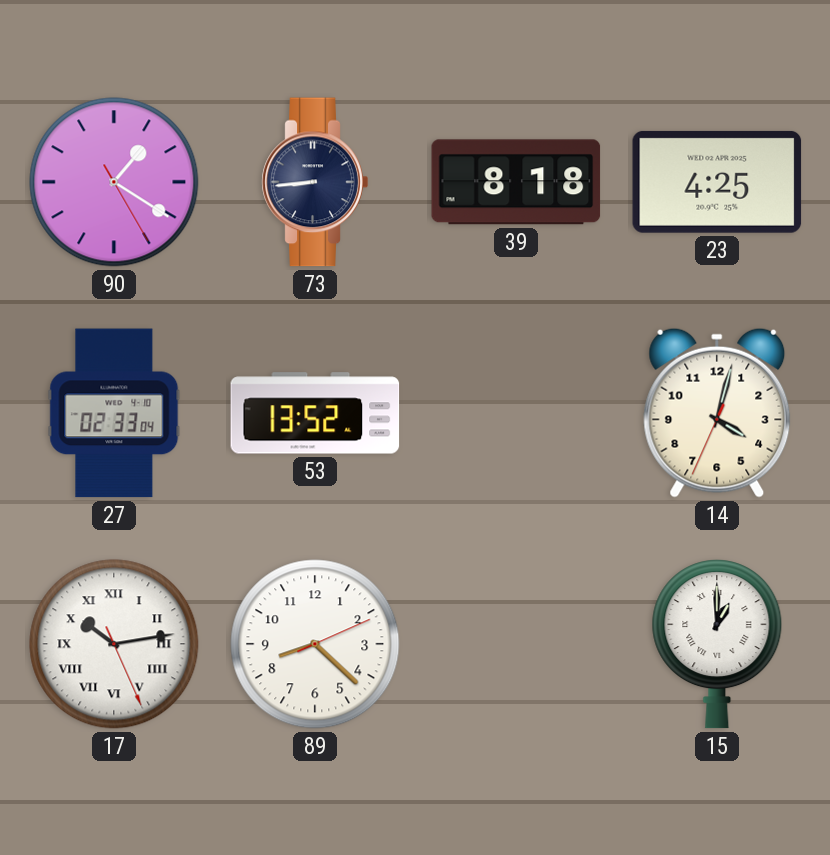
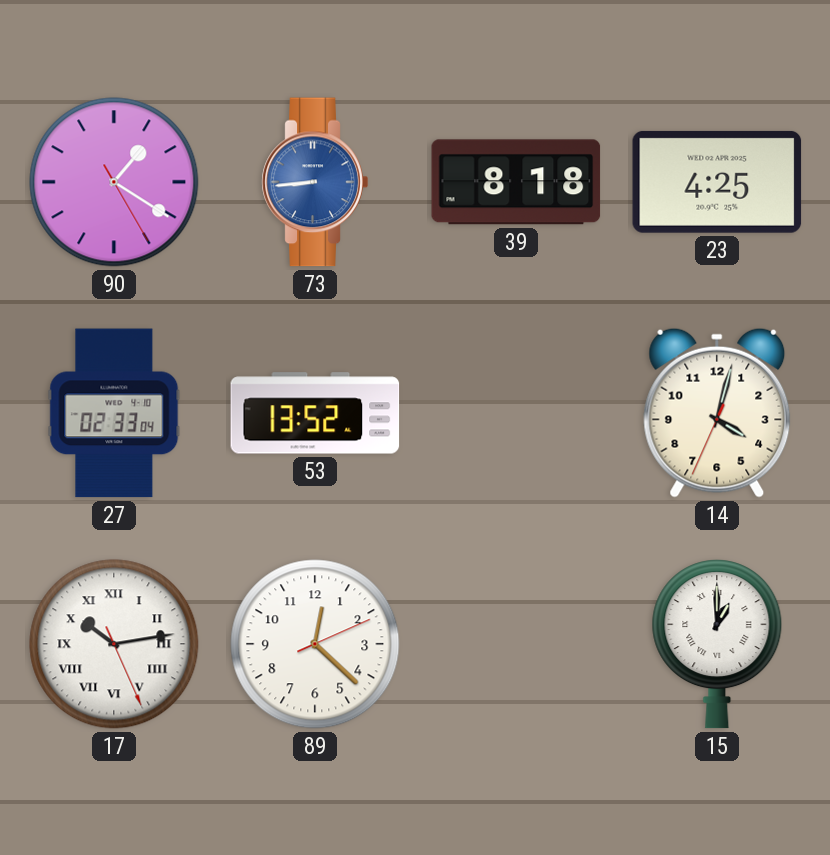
73 dial: navy -> blue (315, 182)
89: 8:22 -> 12:22 (315, 644)
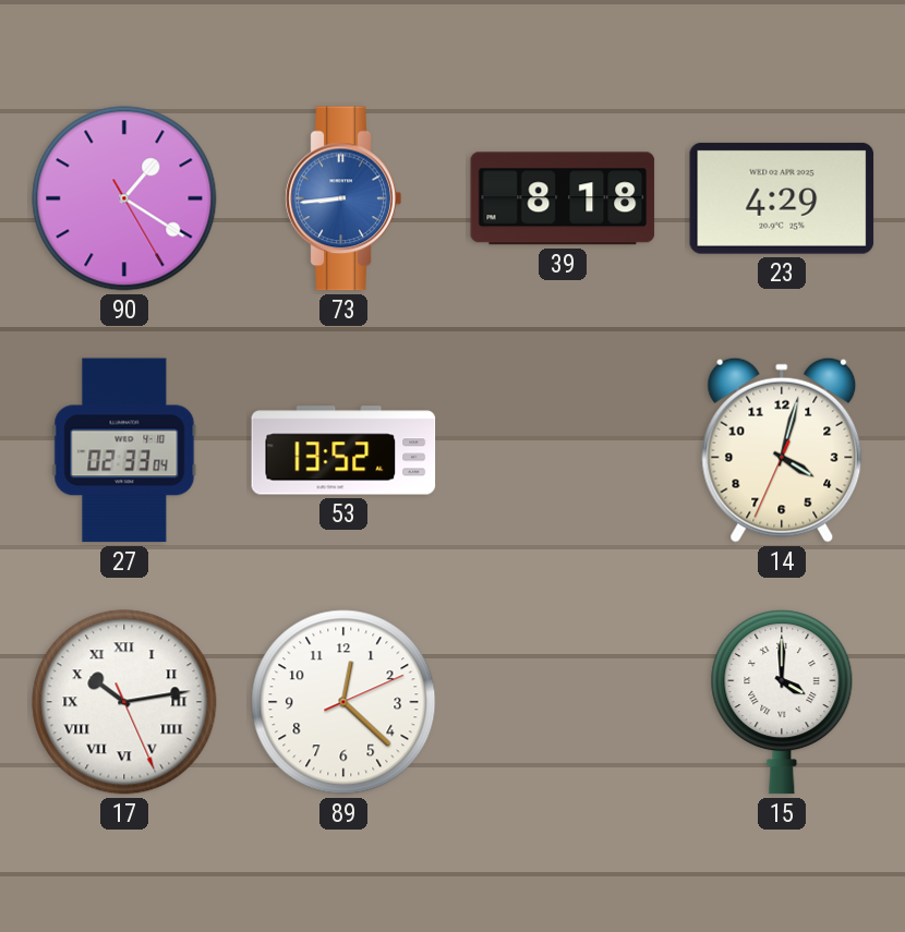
23: 4:25 -> 4:29 (782, 198)
15: 1:00 -> 4:00 (782, 702)
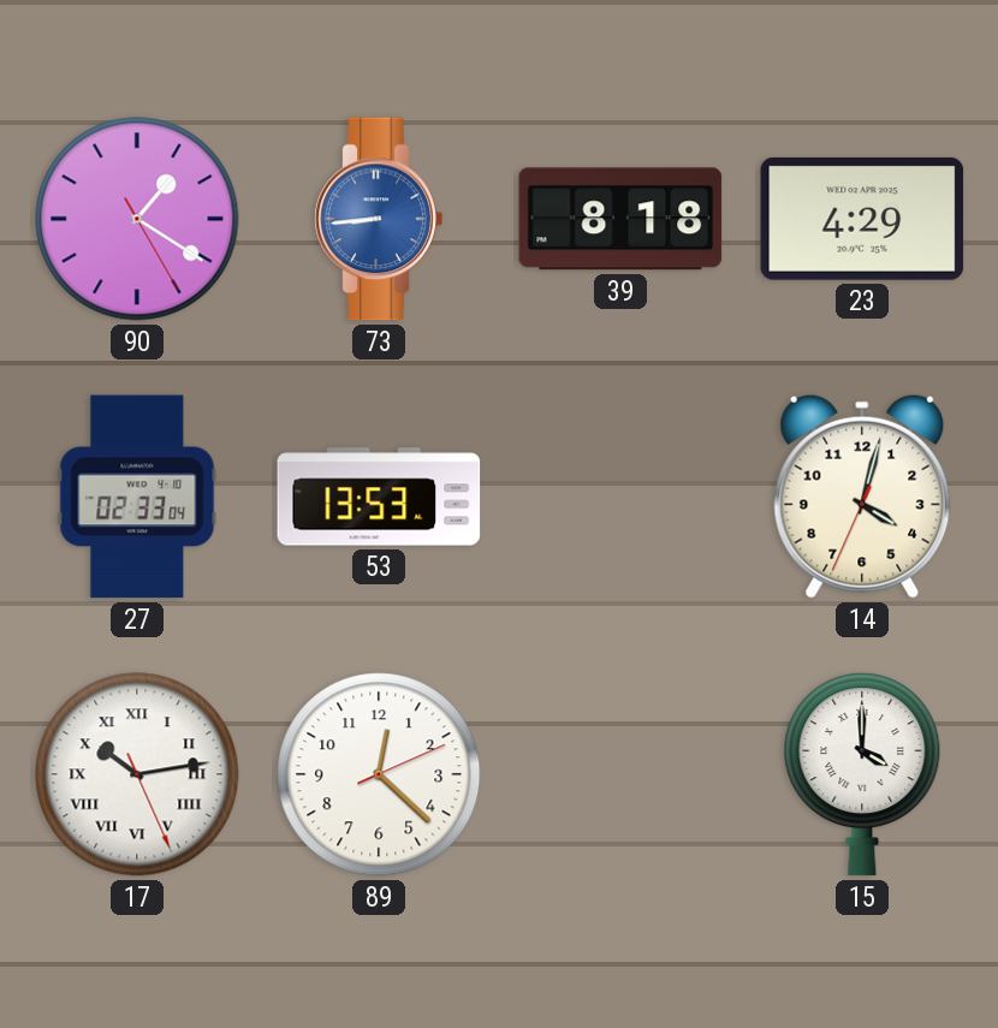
53: 13:52 -> 13:53 (379, 497)
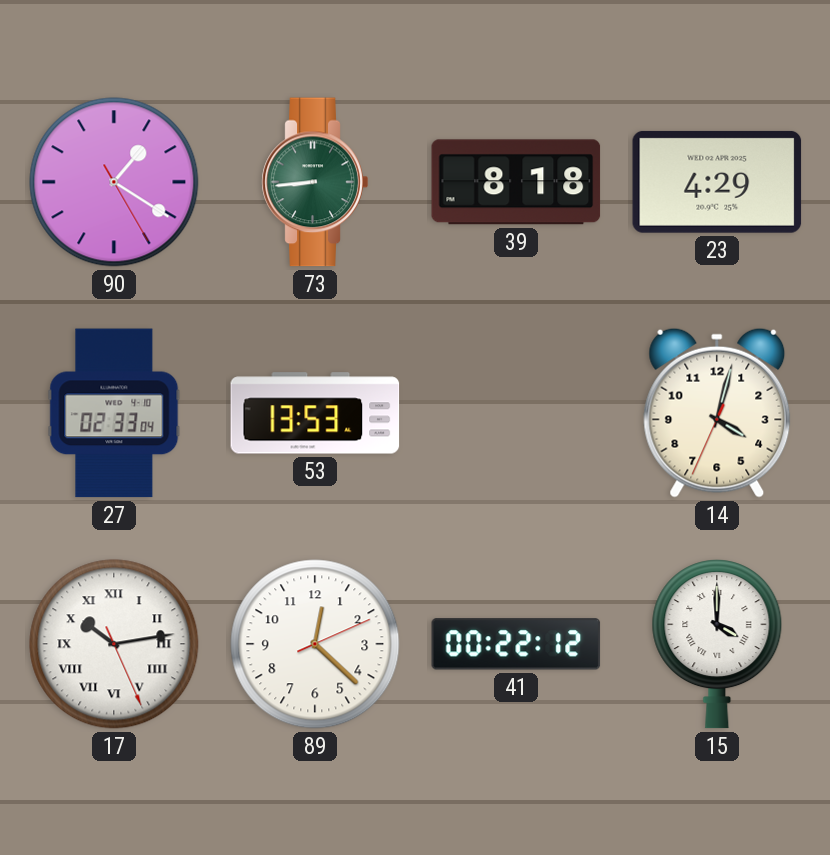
73 dial: blue -> green (315, 182)
41: none -> 00:22 (516, 644)
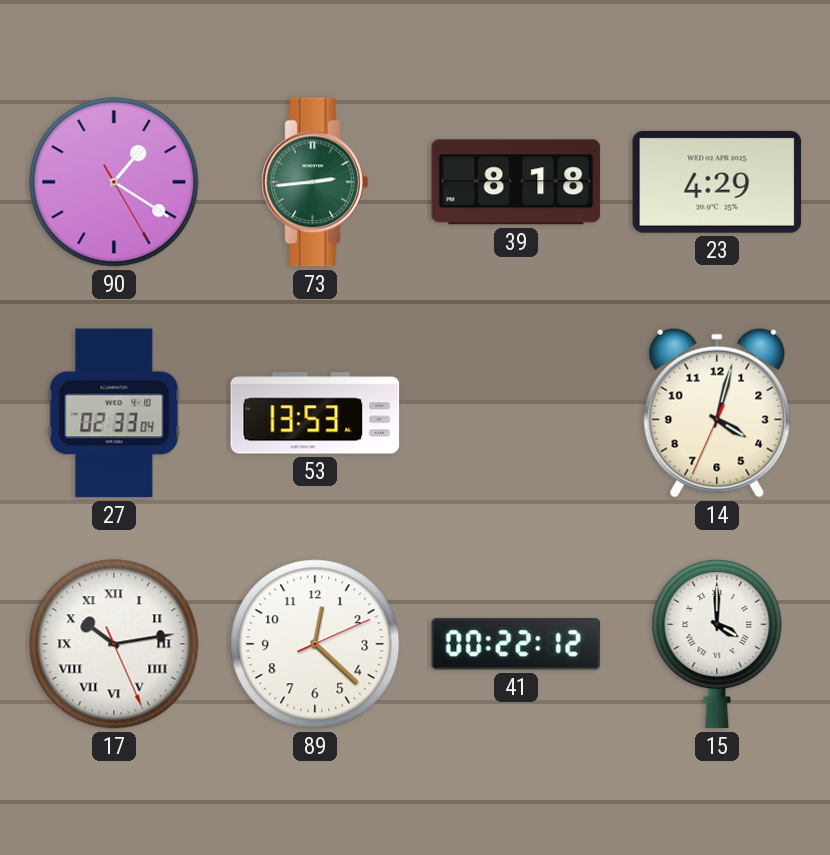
73: 8:44 -> 2:44 (315, 182)
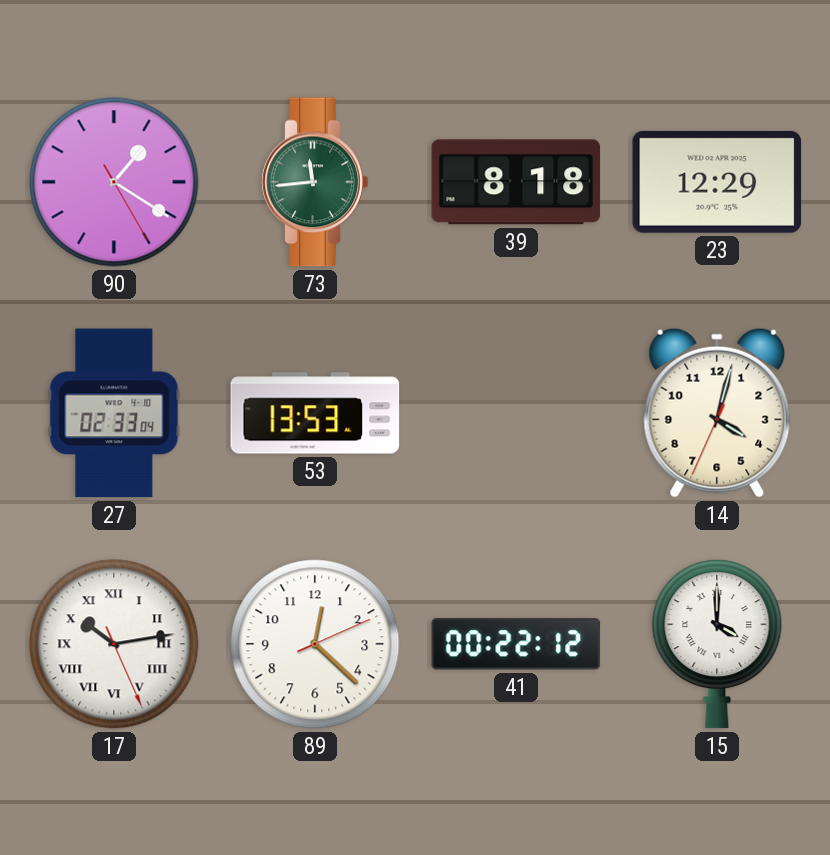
73: 2:44 -> 11:44 (315, 182)
23: 4:29 -> 12:29 (717, 182)
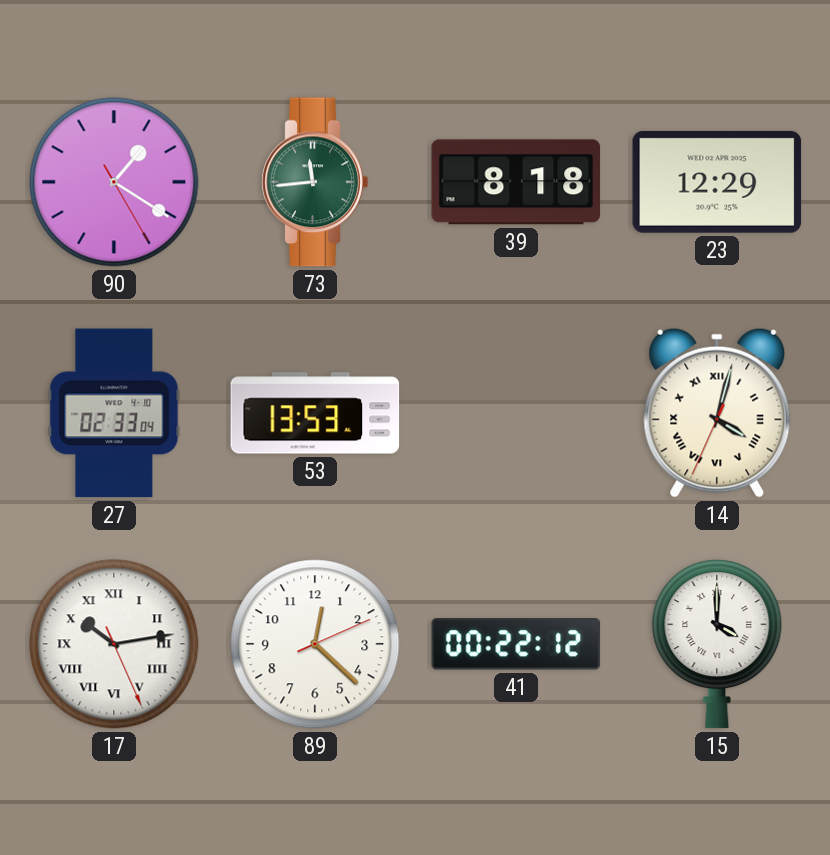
14 numerals: Arabic -> Roman (717, 413)
